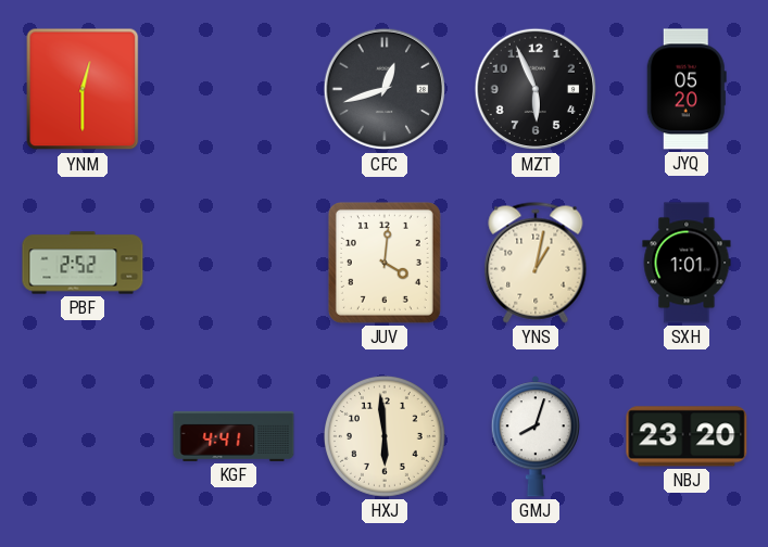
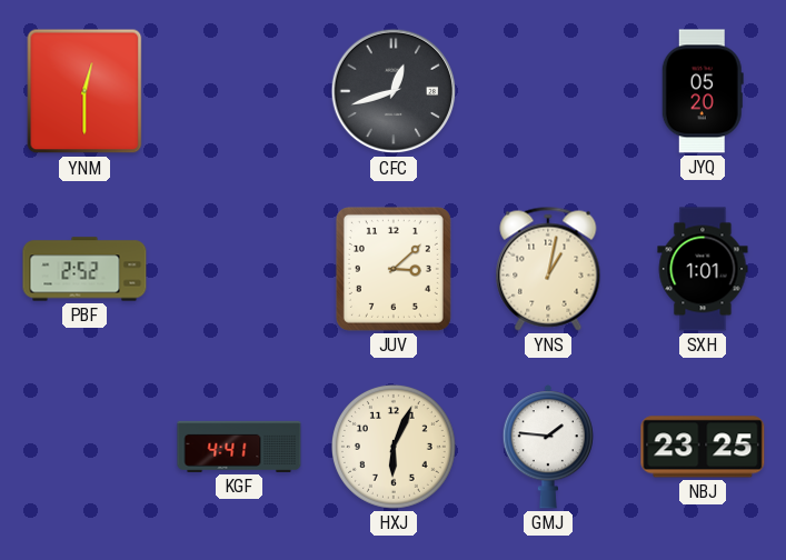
MZT: 5:56 -> none (536, 89)
JUV: 4:01 -> 3:08 (394, 269)
HXJ: 5:59 -> 6:04 (394, 447)
GMJ: 8:03 -> 1:46 (548, 447)
NBJ: 23:20 -> 23:25 (703, 447)
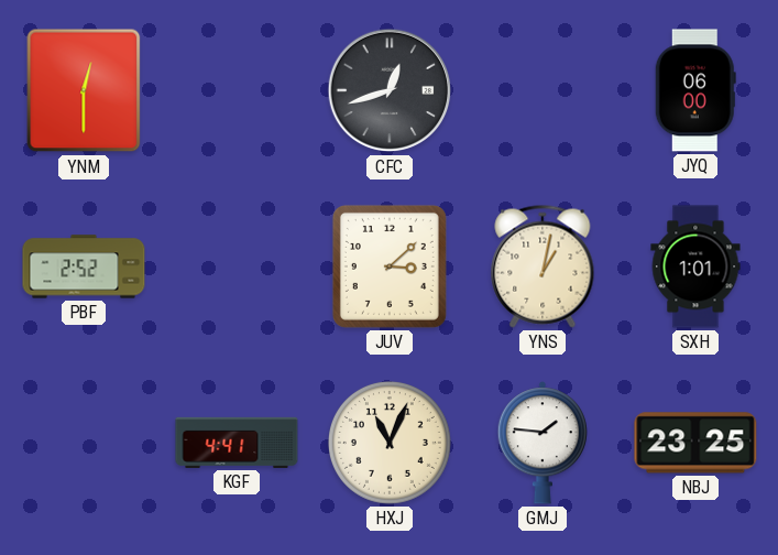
JYQ: 05:20 -> 06:00 (695, 90)
HXJ: 6:04 -> 11:04 (390, 443)
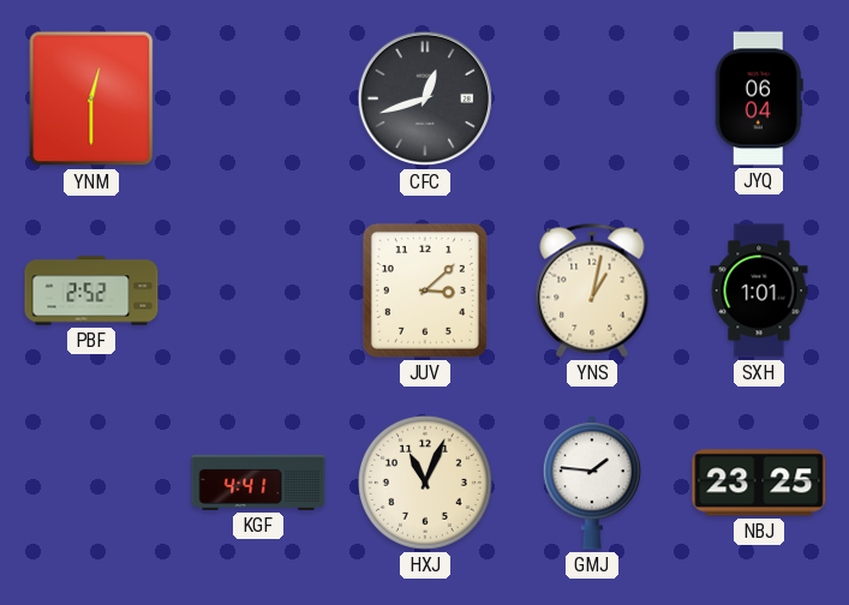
JYQ: 06:00 -> 06:04 (759, 98)
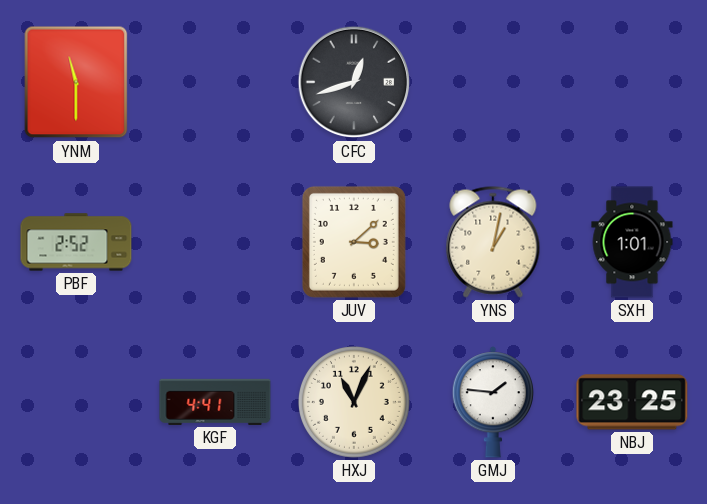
YNM: 12:30 -> 11:30 (76, 82)
JYQ: 06:04 -> none (759, 98)
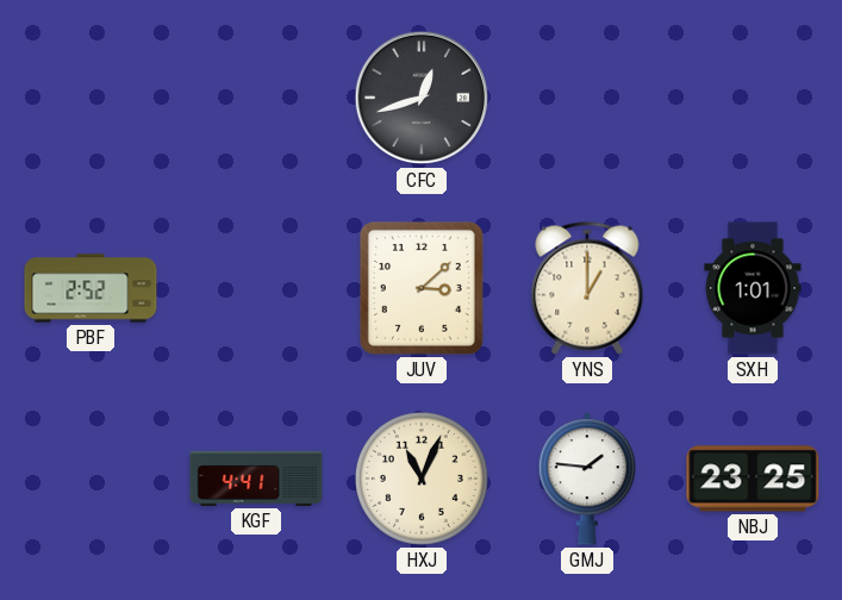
YNM: 11:30 -> none (76, 82)
YNS: 1:02 -> 1:00 (587, 288)
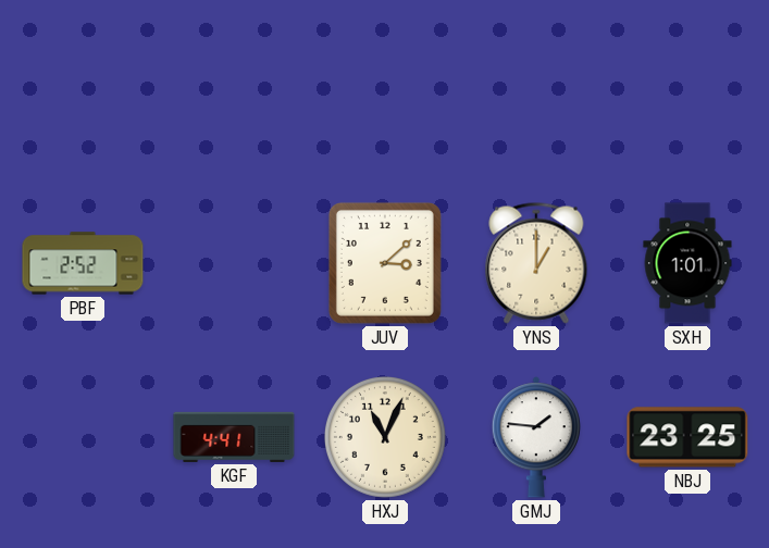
CFC: 12:42 -> none (422, 98)
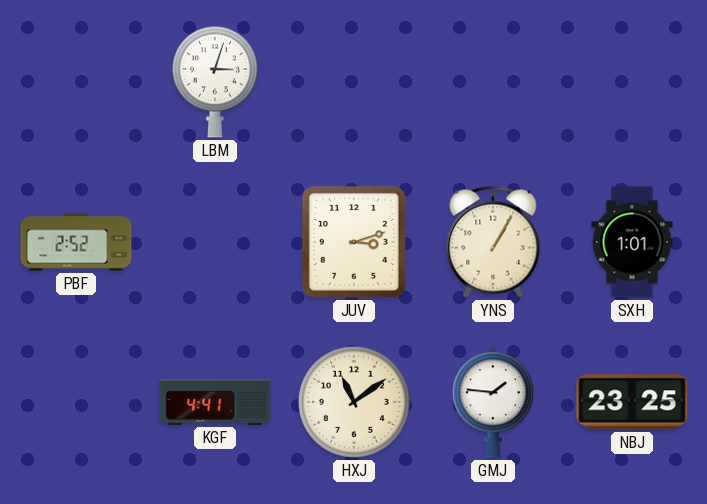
LBM: none -> 3:03 (215, 82)
JUV: 3:08 -> 3:12 (354, 242)
YNS: 1:00 -> 1:05 (493, 242)
HXJ: 11:04 -> 11:09 (354, 402)
